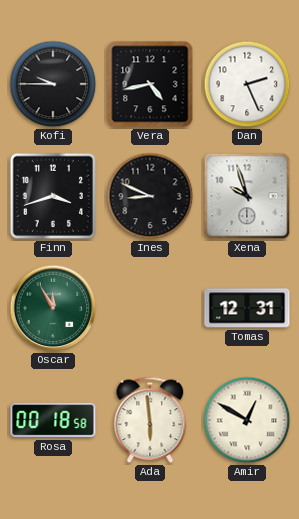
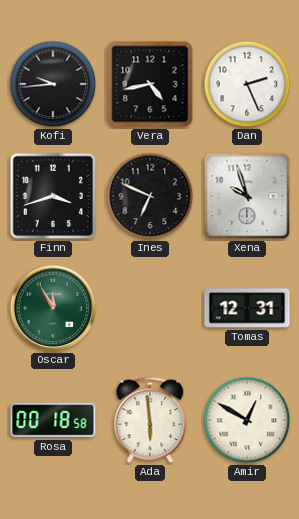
Kofi: 9:45 -> 9:44 (53, 84)
Ines: 8:49 -> 6:49 (150, 196)
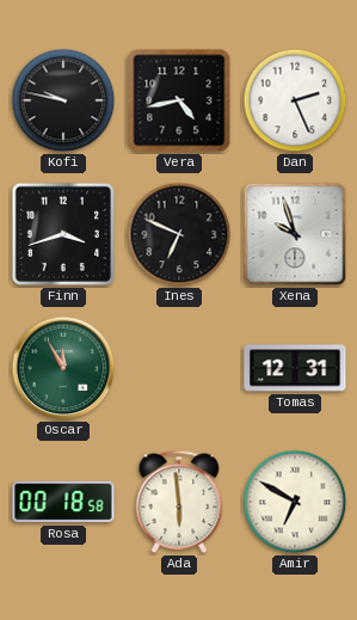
Kofi: 9:44 -> 9:47 (63, 100)
Amir: 12:50 -> 6:50 (295, 502)
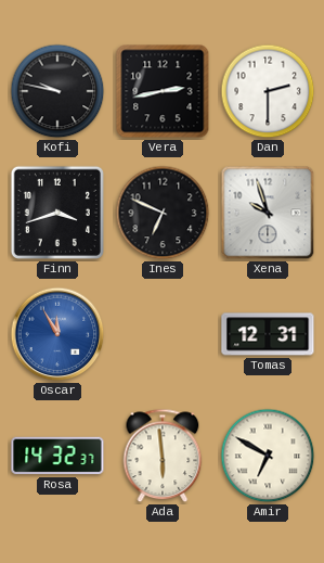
Vera: 4:43 -> 2:43 (163, 91)
Dan: 2:26 -> 2:30 (268, 91)
Oscar dial: green -> blue (57, 334)
Rosa: 00:18 -> 14:32 (57, 456)
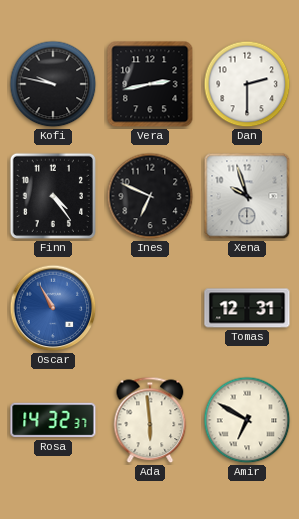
Finn: 3:42 -> 4:24 (53, 196)
Oscar: 11:55 -> 10:55 (53, 308)
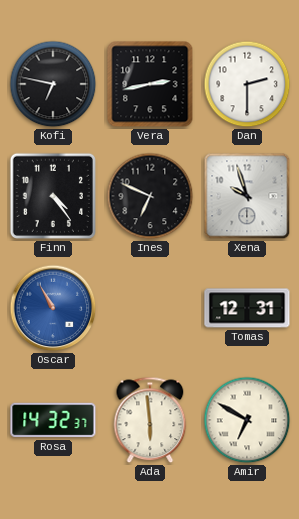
Kofi: 9:47 -> 6:47 (53, 84)
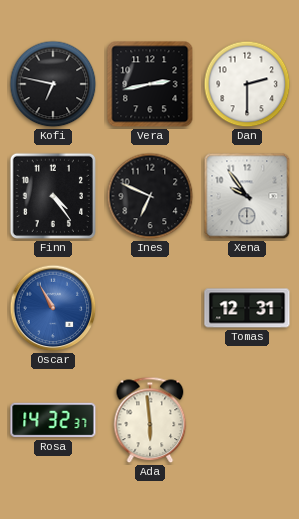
Xena: 9:57 -> 9:54 (247, 196)
Amir: 6:50 -> none (247, 420)
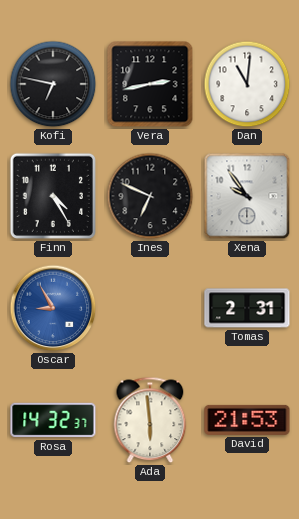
Dan: 2:30 -> 11:01 (247, 84)
Finn: 4:24 -> 4:25 (53, 196)
Oscar: 10:55 -> 8:55 (53, 308)
Tomas: 12:31 -> 2:31 (247, 308)
David: none -> 21:53 (247, 420)
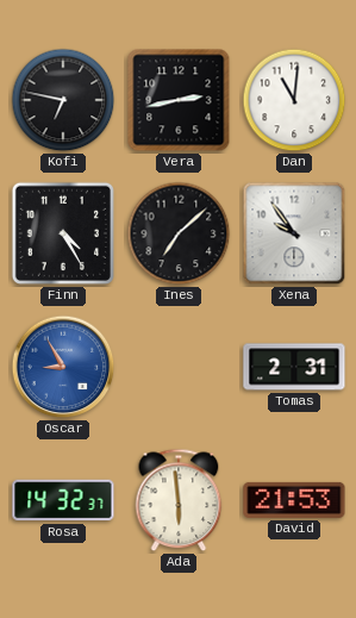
Ines: 6:49 -> 7:08 (179, 233)
